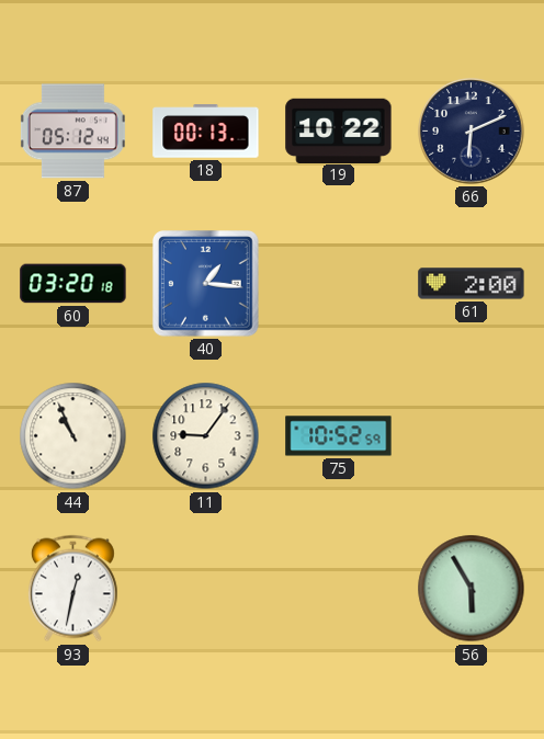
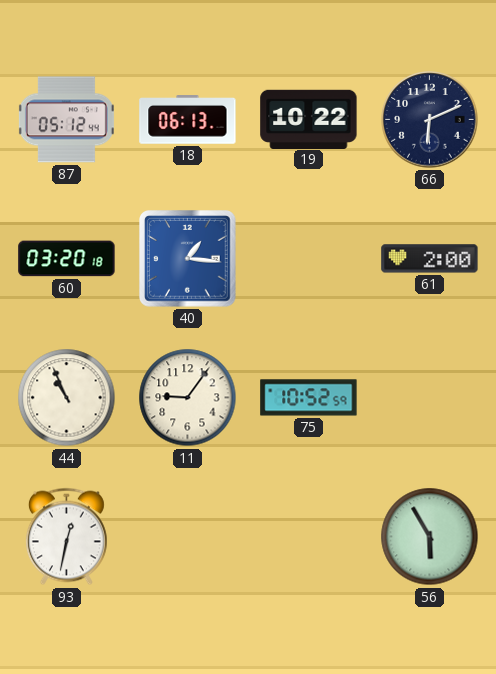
18: 00:13 -> 06:13 (188, 120)
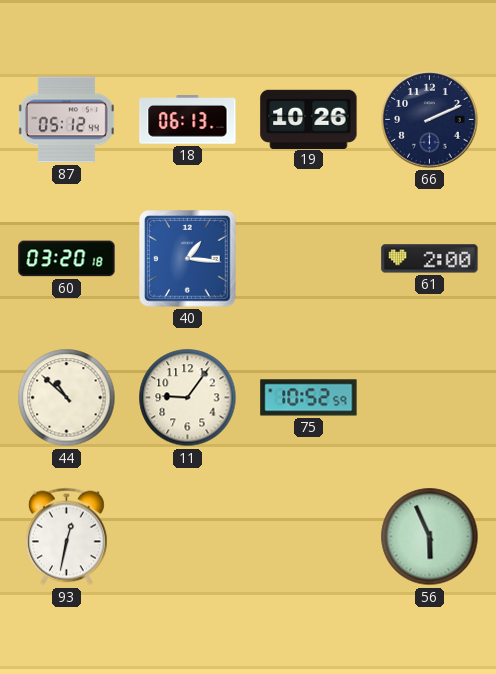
19: 10:22 -> 10:26 (309, 119)
66: 6:11 -> 2:11 (430, 120)
44: 10:56 -> 10:52 (67, 398)
56: 5:55 -> 5:56 (430, 537)
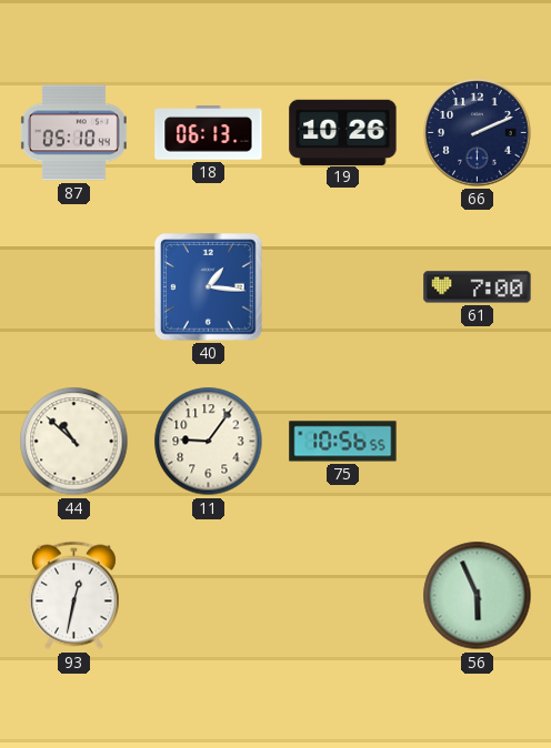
87: 05:12 -> 05:10 (73, 133)
60: 03:20 -> none (67, 259)
61: 2:00 -> 7:00 (478, 287)
75: 10:52 -> 10:56 (343, 442)
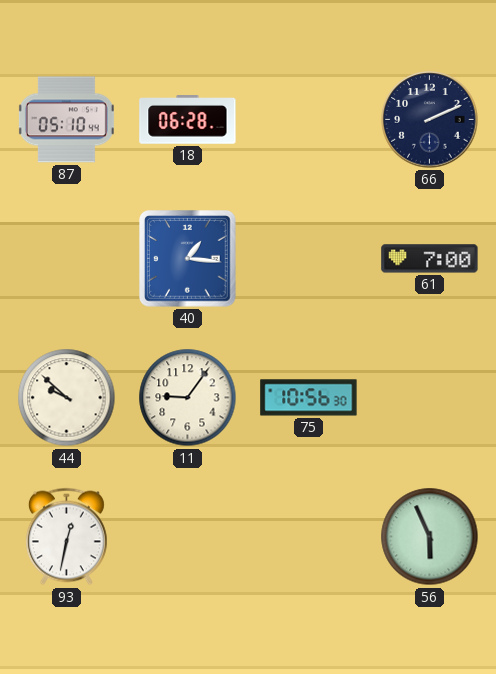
18: 06:13 -> 06:28 (188, 120)
19: 10:26 -> none (343, 132)
44: 10:52 -> 9:52 (67, 398)
75: 10:56:55 -> 10:56:30 (309, 398)
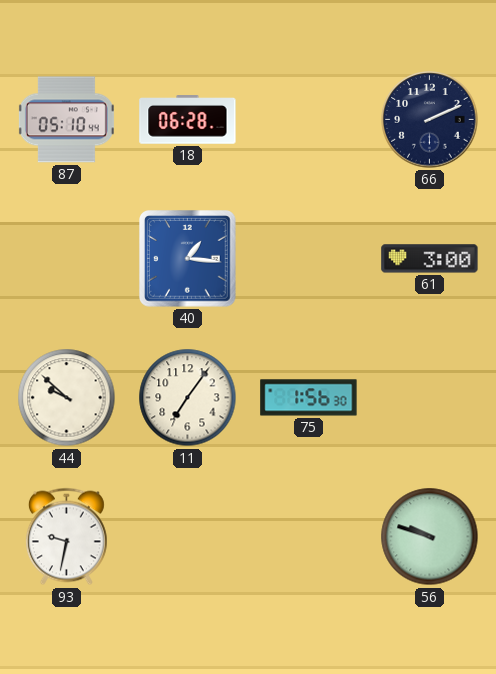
61: 7:00 -> 3:00 (430, 259)
11: 9:06 -> 7:06 (188, 398)
75: 10:56 -> 1:56 (309, 398)
93: 12:32 -> 9:32 (66, 537)
56: 5:56 -> 9:48 (430, 537)
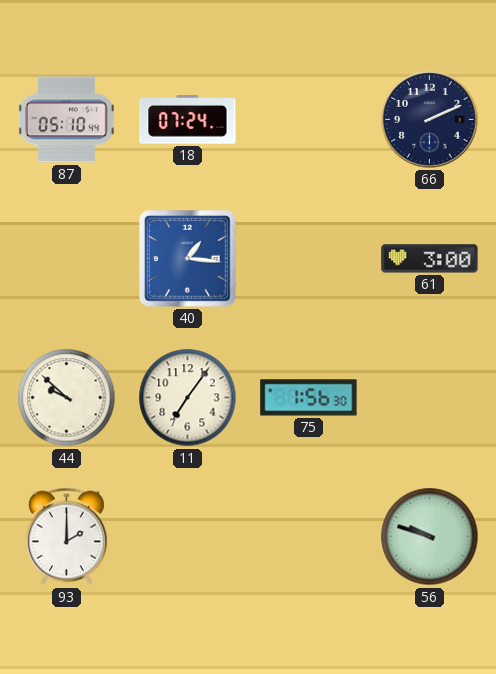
18: 06:28 -> 07:24 (188, 120)
93: 9:32 -> 2:00 (66, 537)
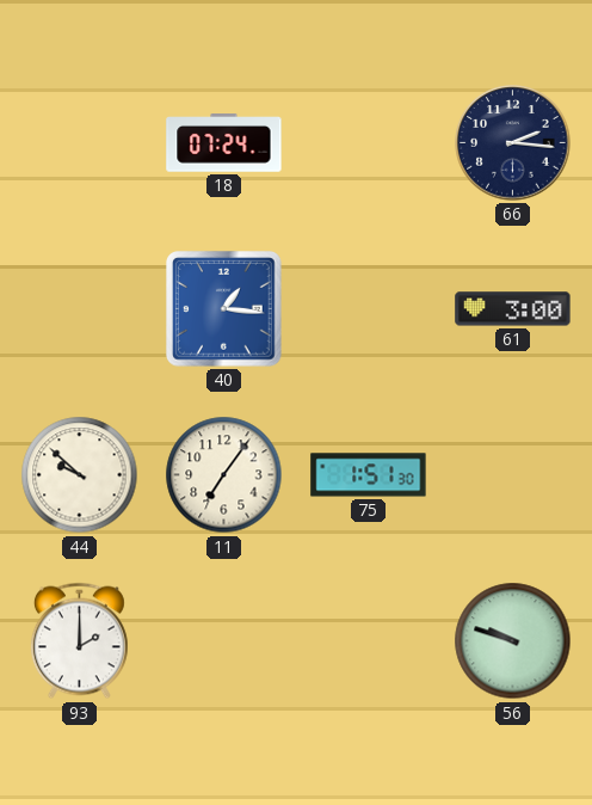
87: 05:10 -> none (66, 120)
66: 2:11 -> 2:16 (513, 143)
75: 1:56 -> 1:51 (369, 475)
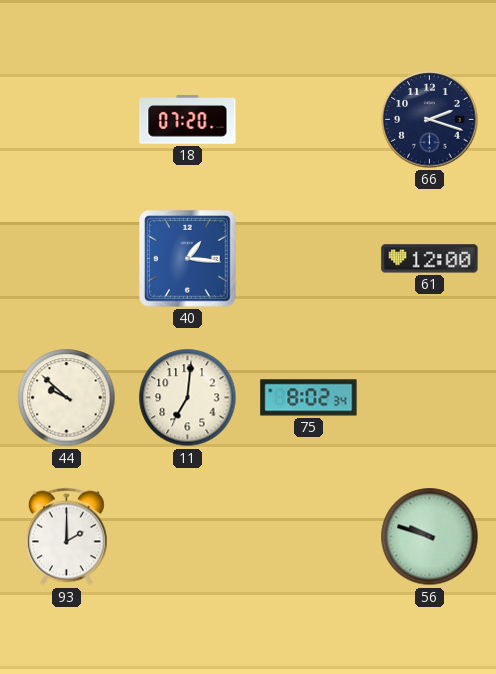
18: 07:24 -> 07:20 (188, 120)
66: 2:16 -> 2:18 (430, 120)
61: 3:00 -> 12:00 (430, 259)
11: 7:06 -> 7:01 (188, 398)
75: 1:51 -> 8:02 (309, 398)
